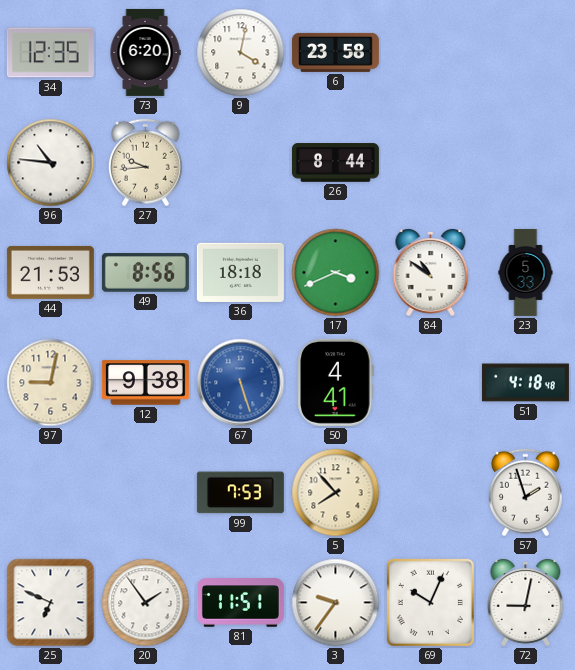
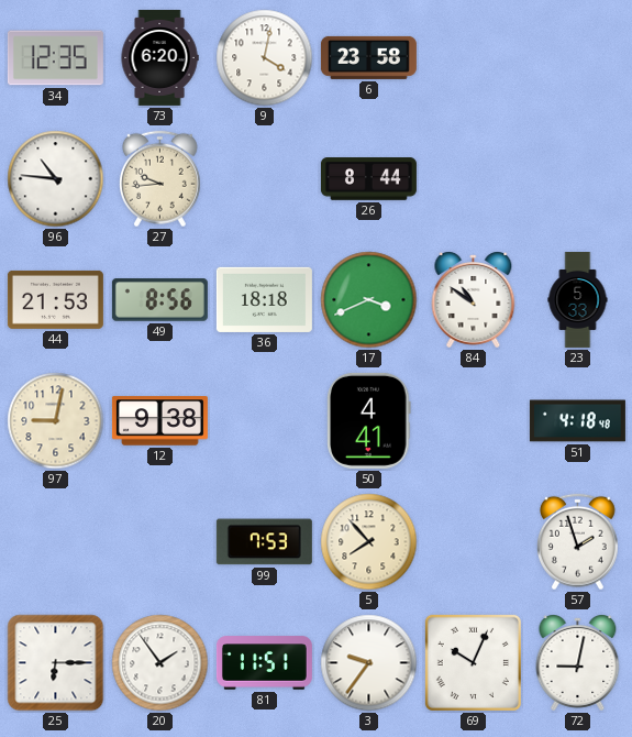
67: 5:27 -> none (241, 383)
25: 6:49 -> 6:15 (56, 663)
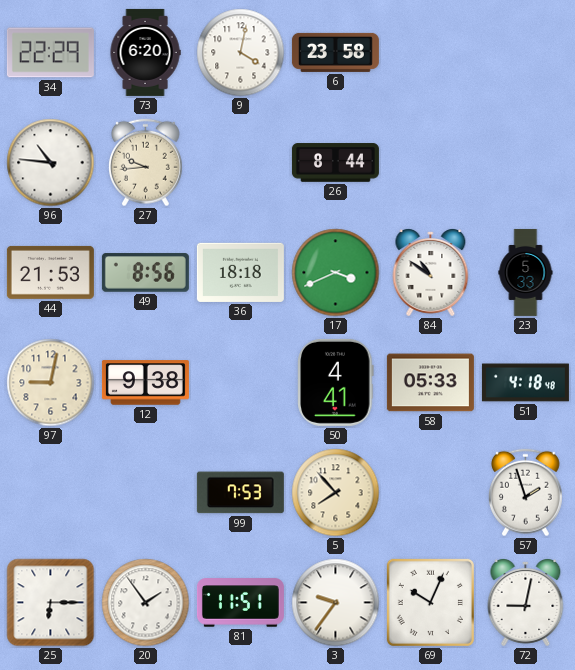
34: 12:35 -> 22:29 (50, 53)
58: none -> 05:33 (430, 383)
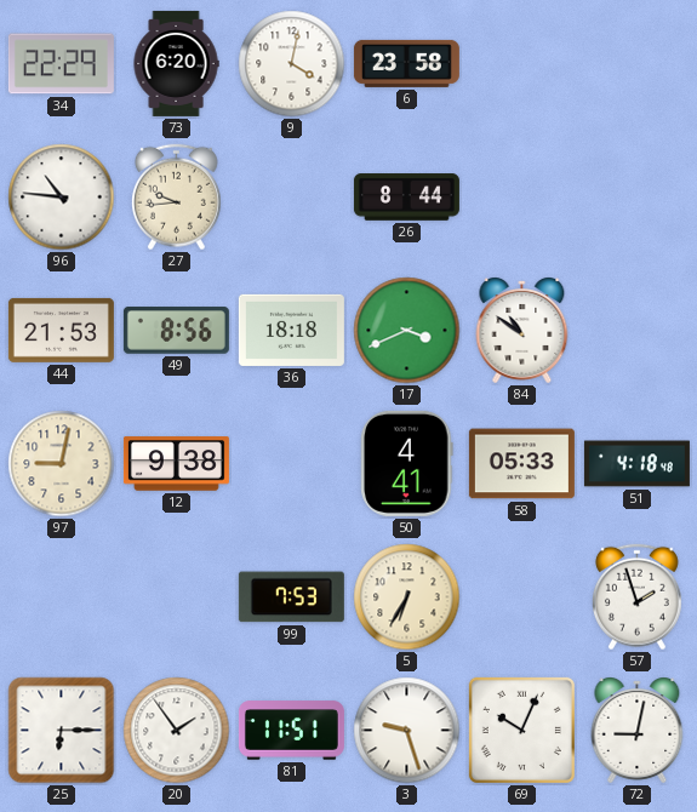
23: 5:33 -> none (526, 272)
5: 7:53 -> 6:35 (407, 597)
3: 9:36 -> 9:27 (407, 731)
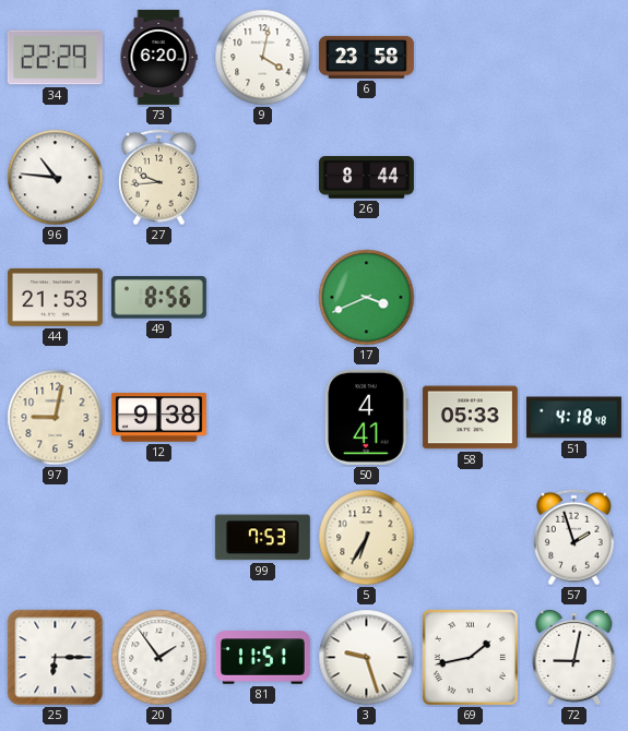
36: 18:18 -> none (291, 330)
84: 10:51 -> none (522, 331)
69: 10:04 -> 1:43 (470, 657)
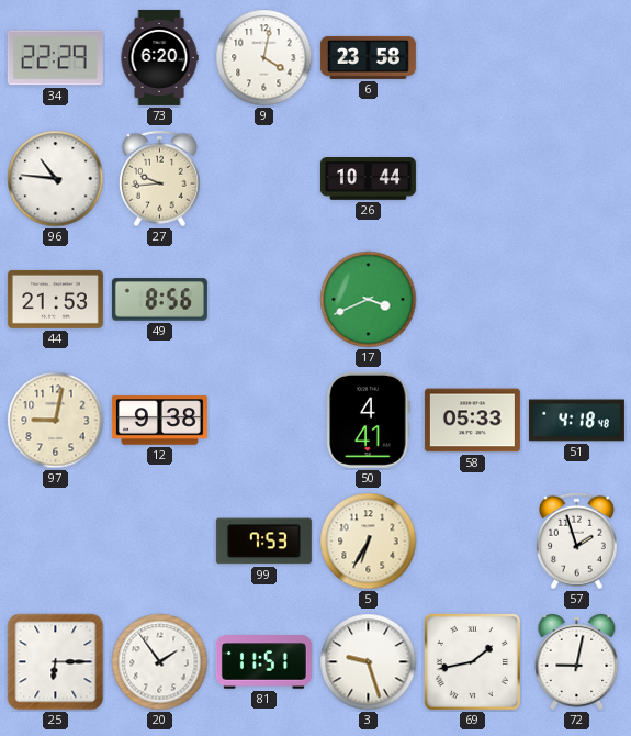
26: 8:44 -> 10:44 (368, 179)
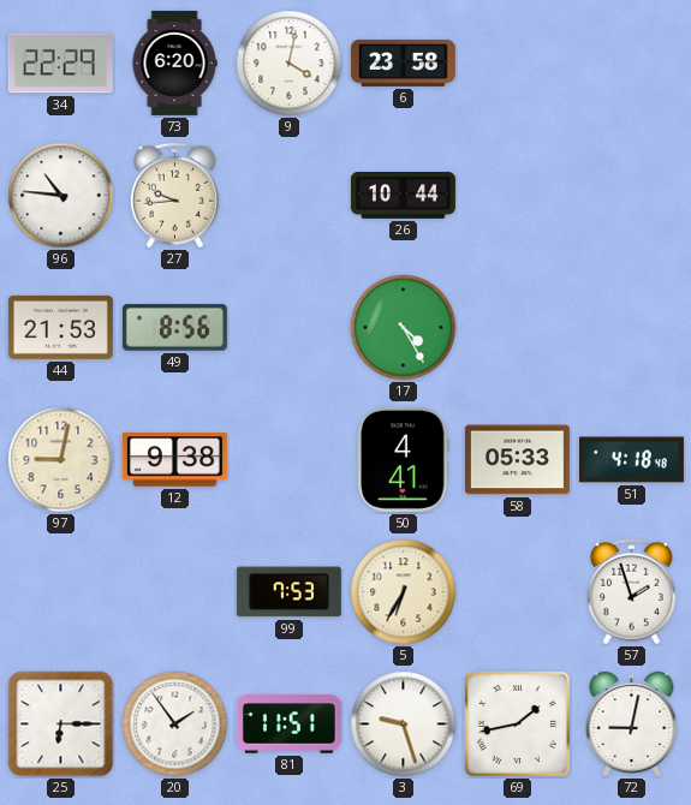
17: 3:41 -> 4:25 (404, 328)
